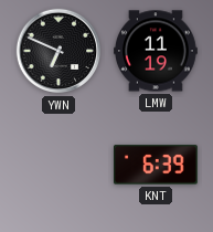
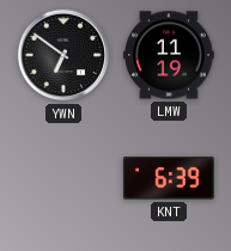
YWN: 6:49 -> 6:51 (63, 55)
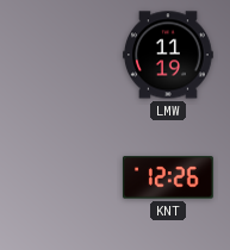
YWN: 6:51 -> none (63, 55)
KNT: 6:39 -> 12:26 (168, 177)
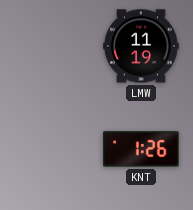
KNT: 12:26 -> 1:26 (141, 149)
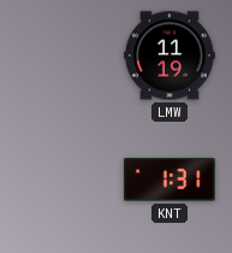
KNT: 1:26 -> 1:31 (169, 180)
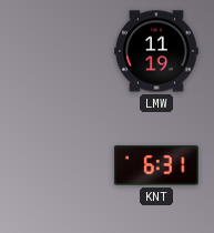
KNT: 1:31 -> 6:31 (156, 165)
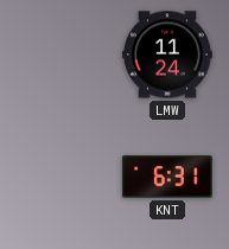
LMW: 11:19 -> 11:24 (168, 55)
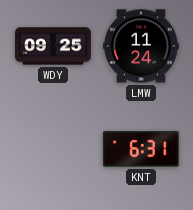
WDY: none -> 09:25 (53, 46)
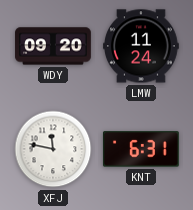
WDY: 09:25 -> 09:20 (53, 46)
XFJ: none -> 11:47 (53, 149)
